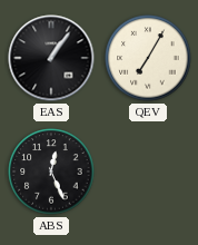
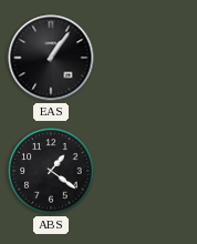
QEV: 7:05 -> none (148, 58)
ABS: 12:26 -> 1:21 (51, 171)
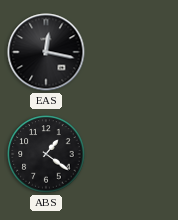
EAS: 1:06 -> 12:17 (46, 52)
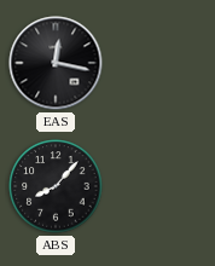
ABS: 1:21 -> 8:07 (56, 186)
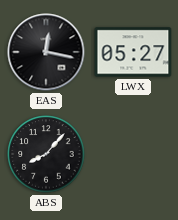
LWX: none -> 05:27 (133, 52)
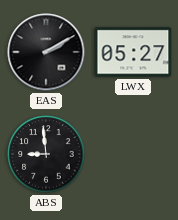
EAS: 12:17 -> 2:10 (46, 52)
ABS: 8:07 -> 8:59 (46, 154)
